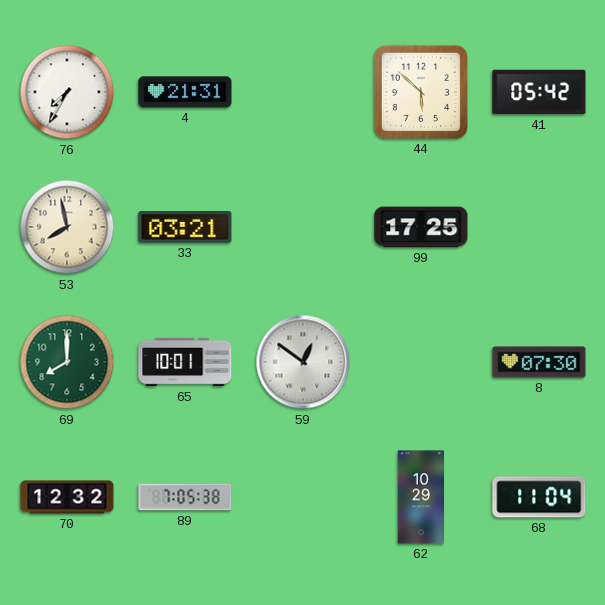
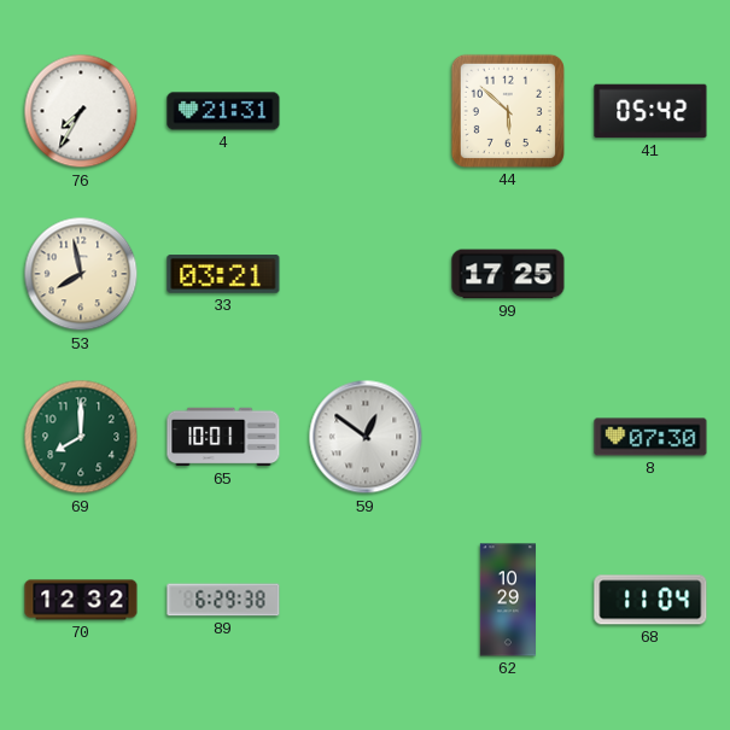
89: 7:05 -> 6:29 (223, 600)
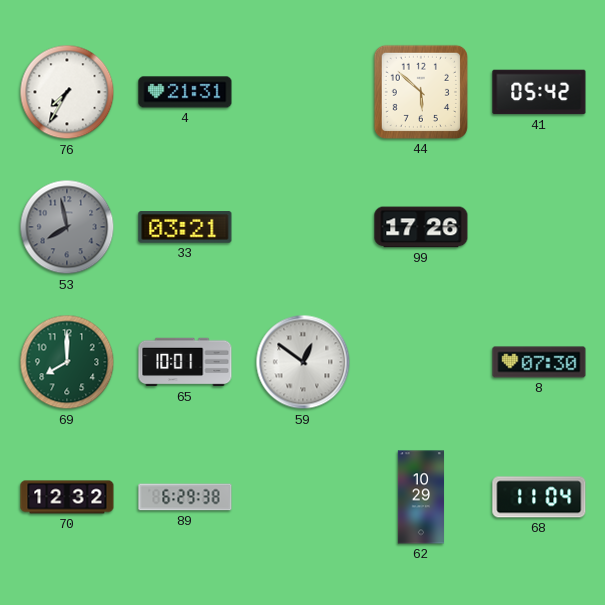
53 dial: cream -> grey (67, 227)
99: 17:25 -> 17:26 (421, 227)
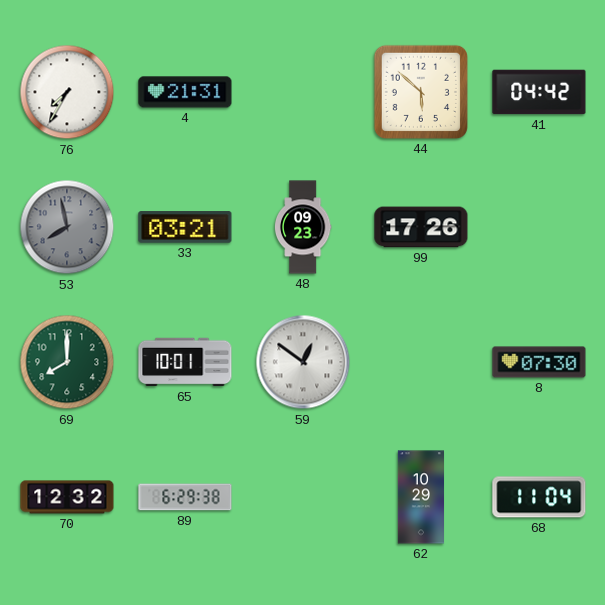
41: 05:42 -> 04:42 (539, 92)
48: none -> 09:23 (303, 227)
